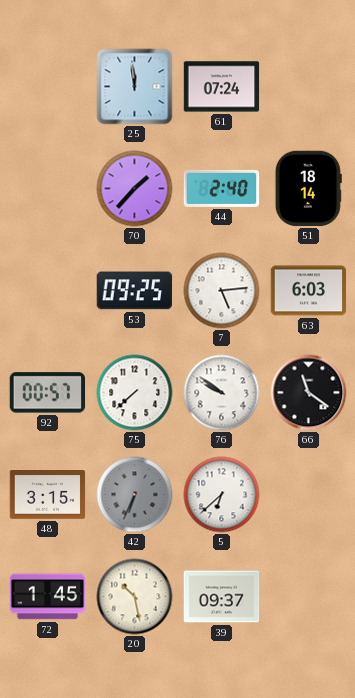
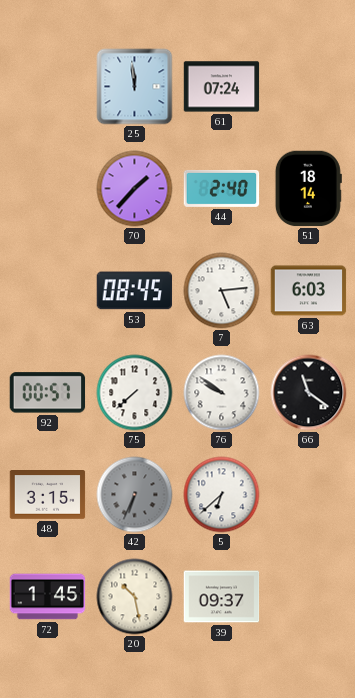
53: 09:25 -> 08:45 (135, 291)
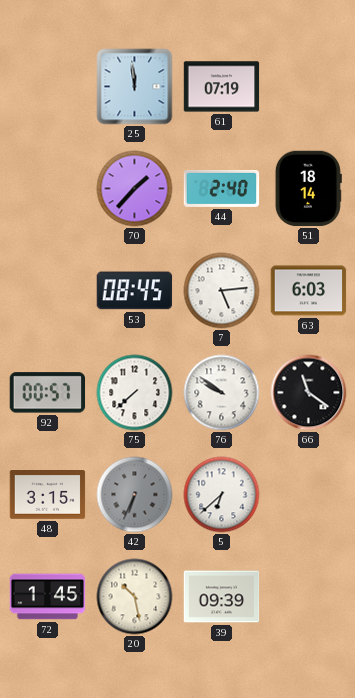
61: 07:24 -> 07:19 (222, 87)
39: 09:37 -> 09:39 (222, 597)
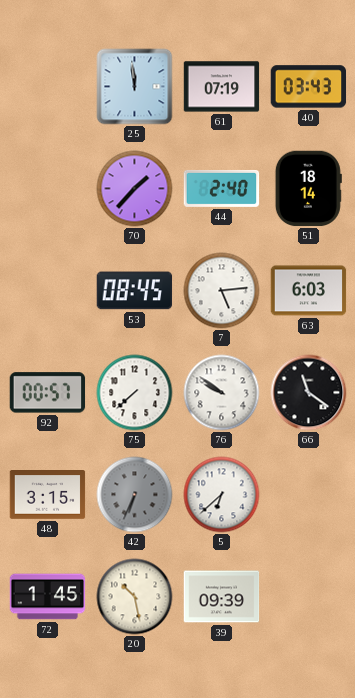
40: none -> 03:43 (309, 87)
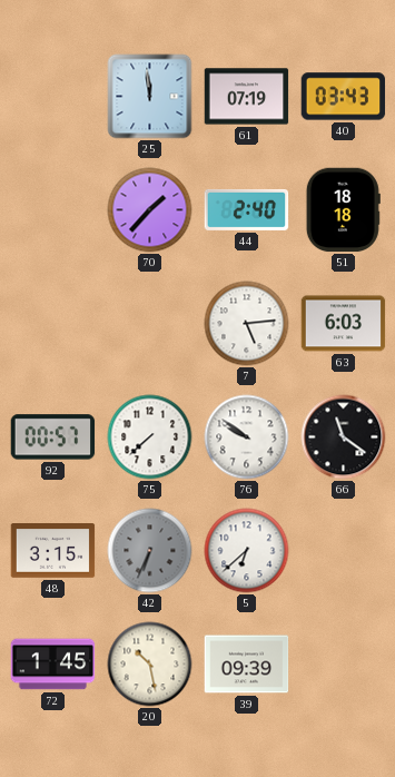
51: 18:14 -> 18:18 (343, 210)
53: 08:45 -> none (135, 291)
